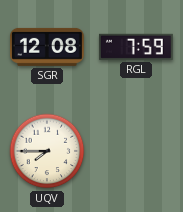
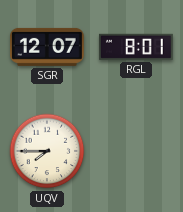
SGR: 12:08 -> 12:07 (48, 47)
RGL: 7:59 -> 8:01 (136, 47)
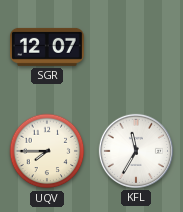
RGL: 8:01 -> none (136, 47)
KFL: none -> 11:35 (136, 151)
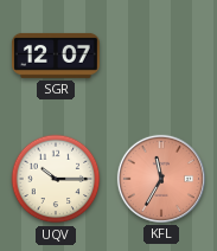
UQV: 7:45 -> 10:15 (56, 179)
KFL dial: white -> salmon (161, 179)
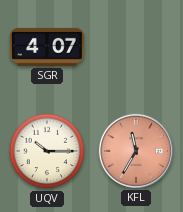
SGR: 12:07 -> 4:07 (48, 47)
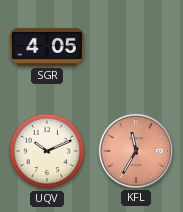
SGR: 4:07 -> 4:05 (48, 47)
UQV: 10:15 -> 10:11 (47, 151)
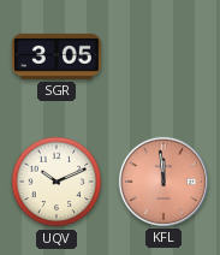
SGR: 4:05 -> 3:05 (58, 57)
KFL: 11:35 -> 11:59 (163, 182)
